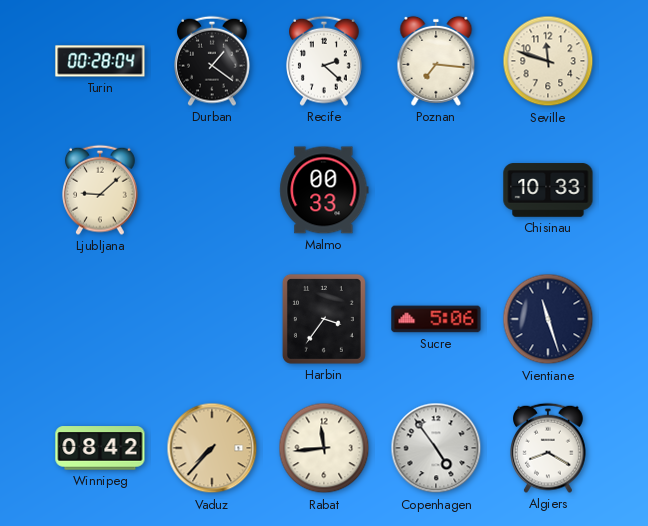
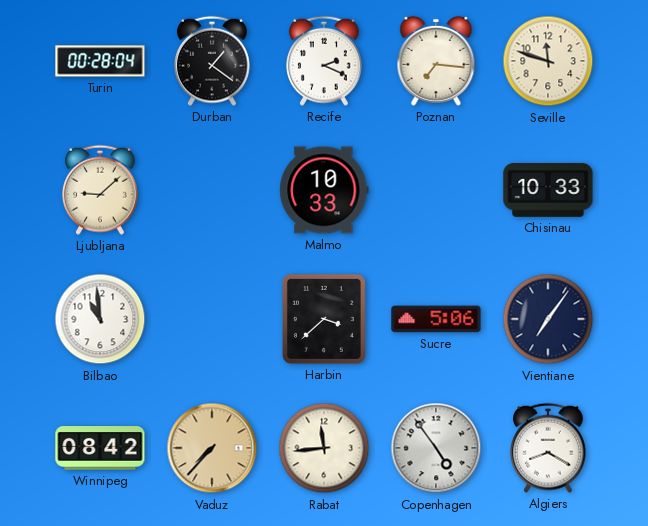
Recife: 2:22 -> 2:19 (325, 61)
Malmo: 00:33 -> 10:33 (324, 190)
Bilbao: none -> 10:59 (100, 319)
Harbin: 3:36 -> 3:38 (324, 319)
Vientiane: 11:27 -> 7:06 (548, 319)
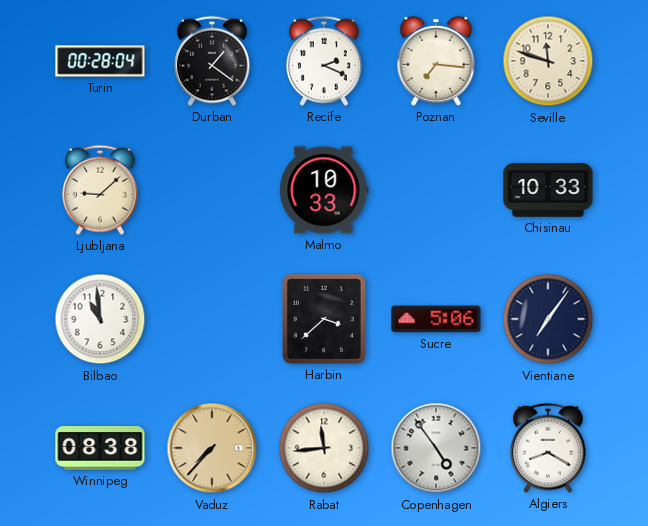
Winnipeg: 08:42 -> 08:38 (100, 448)
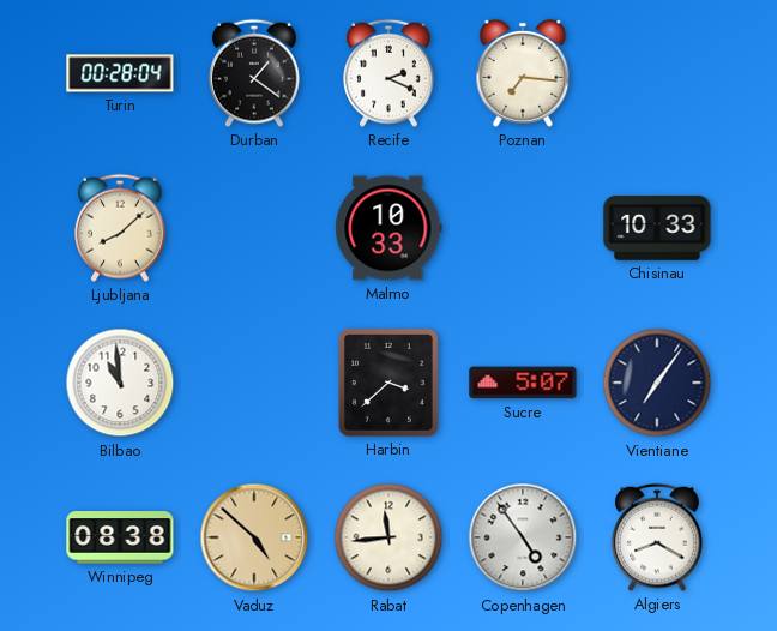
Seville: 11:48 -> none (548, 61)
Ljubljana: 9:08 -> 8:08 (121, 228)
Sucre: 5:06 -> 5:07 (523, 383)
Vaduz: 7:37 -> 4:52 (254, 537)
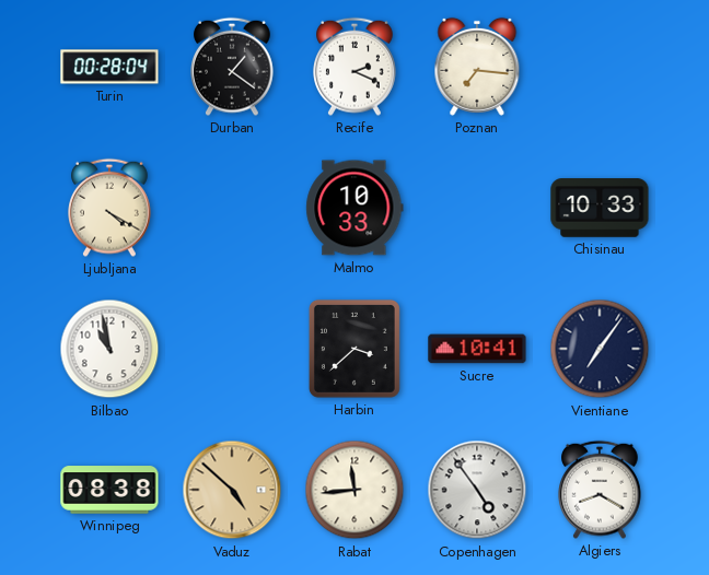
Ljubljana: 8:08 -> 4:20 (111, 208)
Bilbao: 10:59 -> 10:58 (109, 349)
Sucre: 5:07 -> 10:41 (477, 349)
